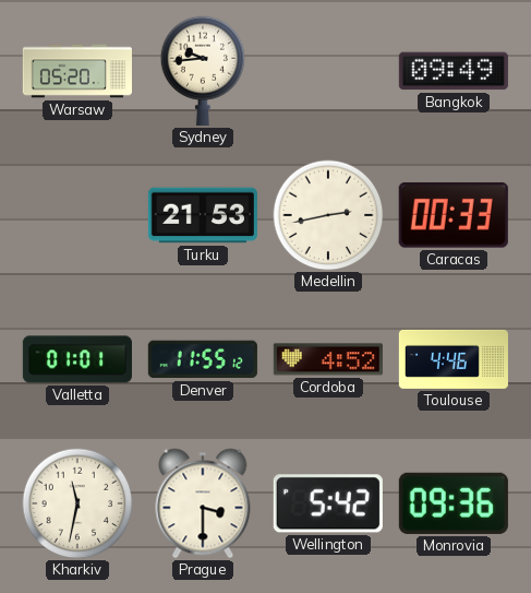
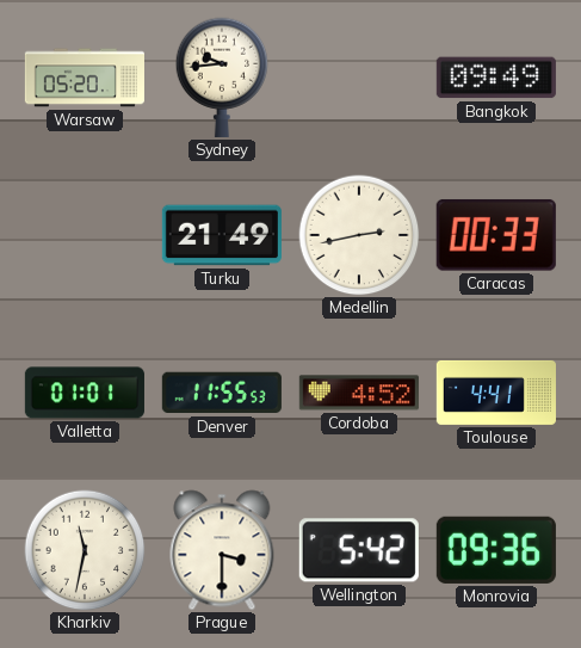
Turku: 21:53 -> 21:49 (222, 235)
Denver: 11:55:12 -> 11:55:53 (222, 393)
Toulouse: 4:46 -> 4:41 (496, 393)
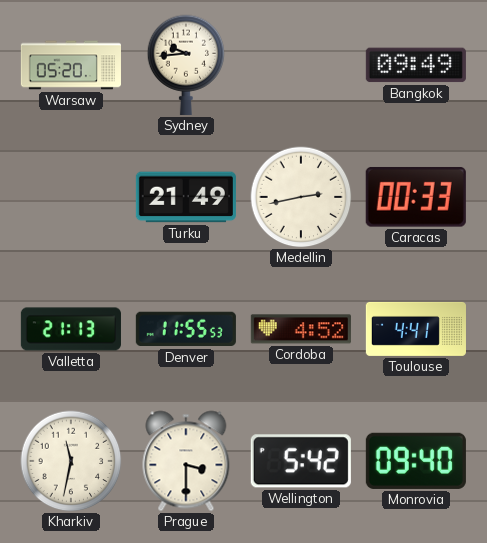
Valletta: 01:01 -> 21:13 (71, 329)
Monrovia: 09:36 -> 09:40 (416, 461)
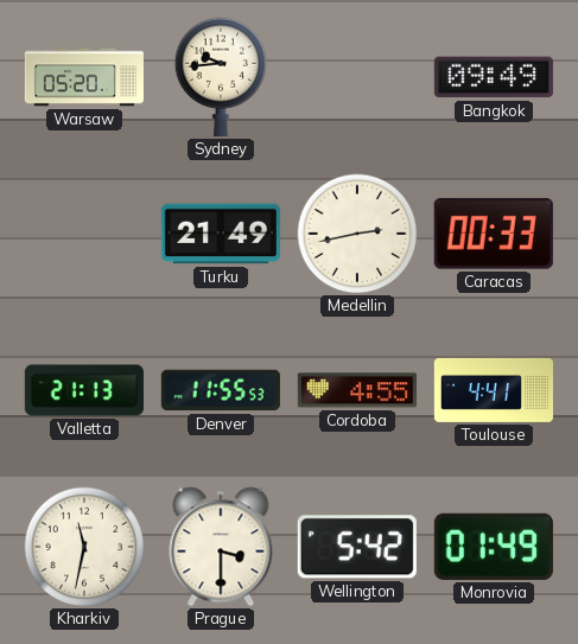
Cordoba: 4:52 -> 4:55 (357, 390)
Monrovia: 09:40 -> 01:49 (494, 547)
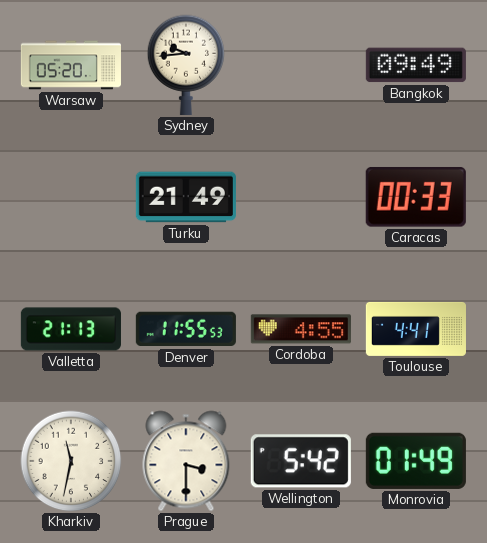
Medellin: 2:43 -> none (357, 234)
